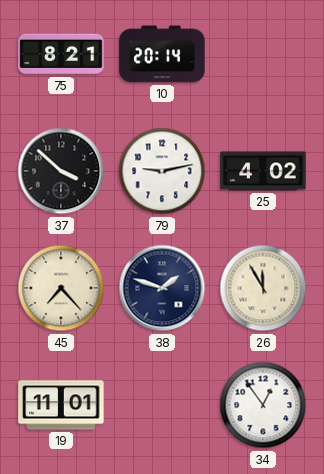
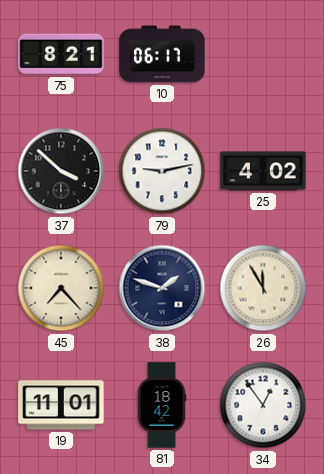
10: 20:14 -> 06:17 (162, 54)
81: none -> 18:42 (162, 405)
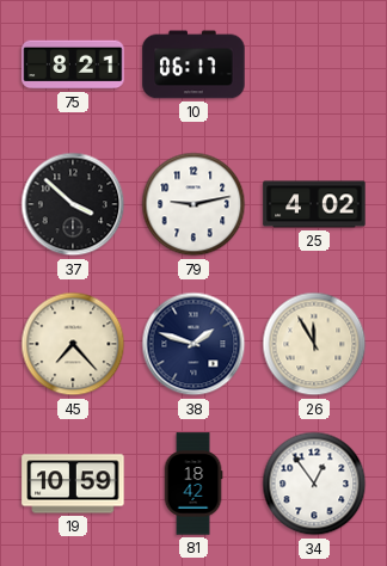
19: 11:01 -> 10:59 (73, 484)
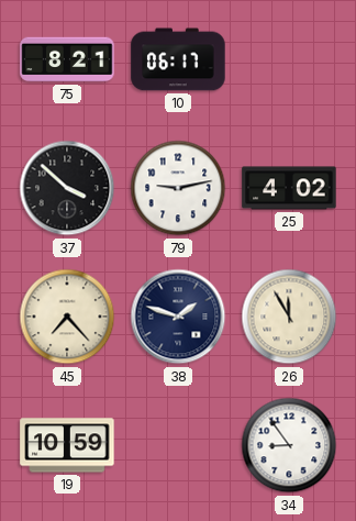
81: 18:42 -> none (193, 484)
34: 12:54 -> 8:54 (289, 445)
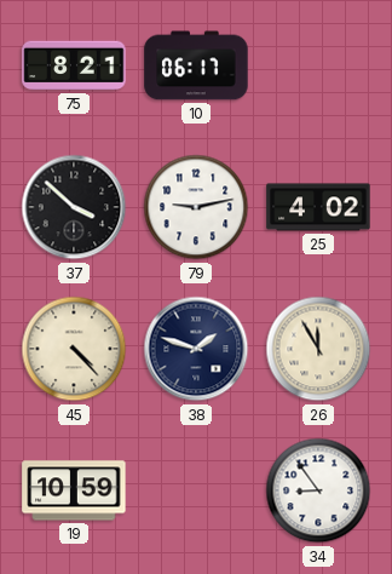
45: 7:23 -> 4:23 (74, 349)
